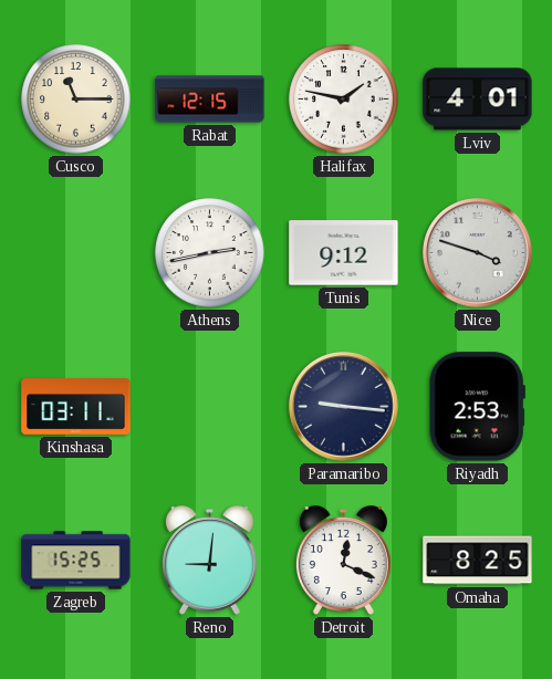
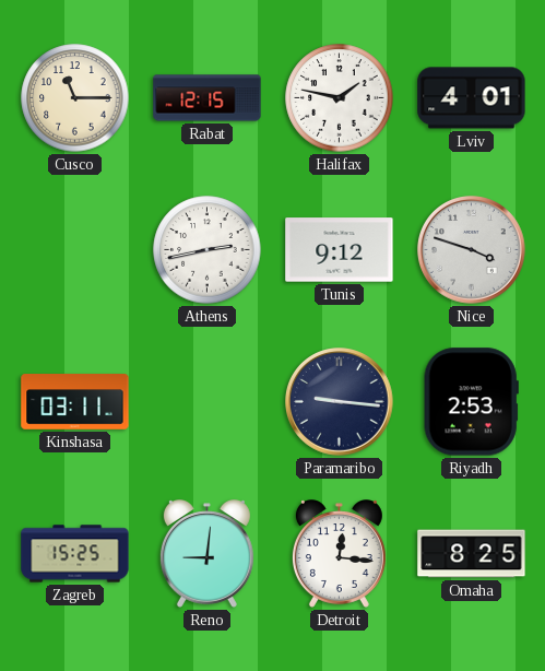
Detroit: 12:19 -> 12:16 (339, 554)
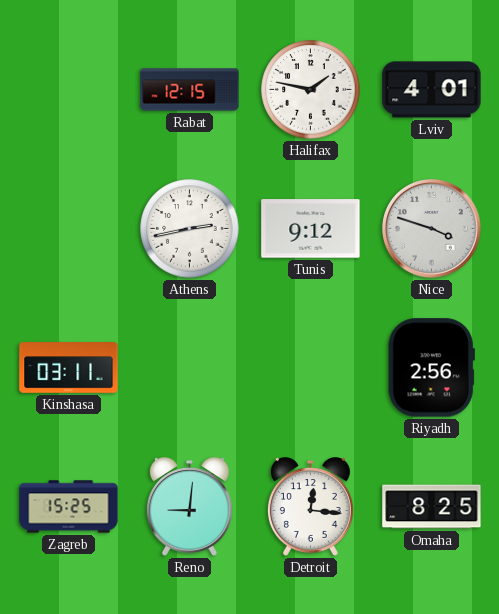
Cusco: 11:15 -> none (75, 98)
Paramaribo: 9:16 -> none (340, 402)
Riyadh: 2:53 -> 2:56 (431, 368)
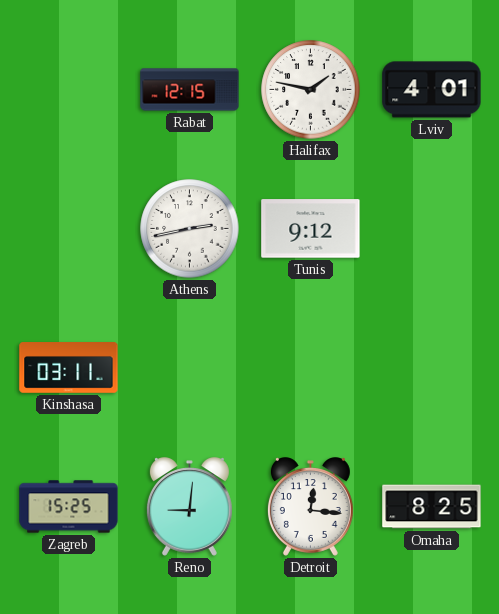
Nice: 3:48 -> none (432, 229)
Riyadh: 2:56 -> none (431, 368)
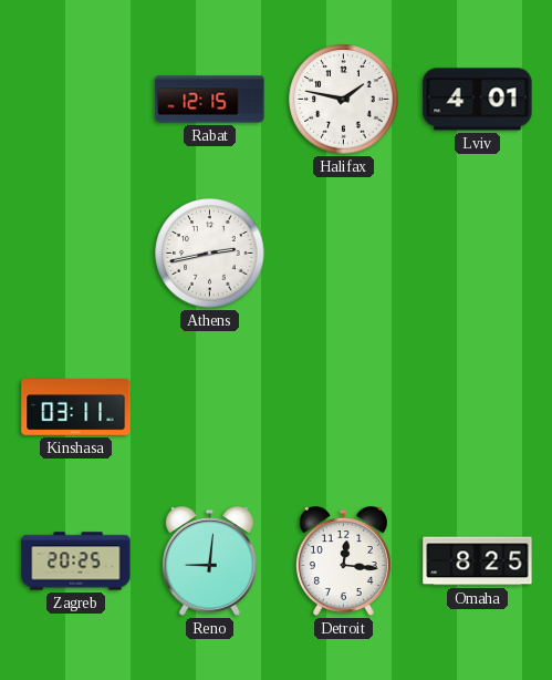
Tunis: 9:12 -> none (311, 229)
Zagreb: 15:25 -> 20:25 (76, 561)
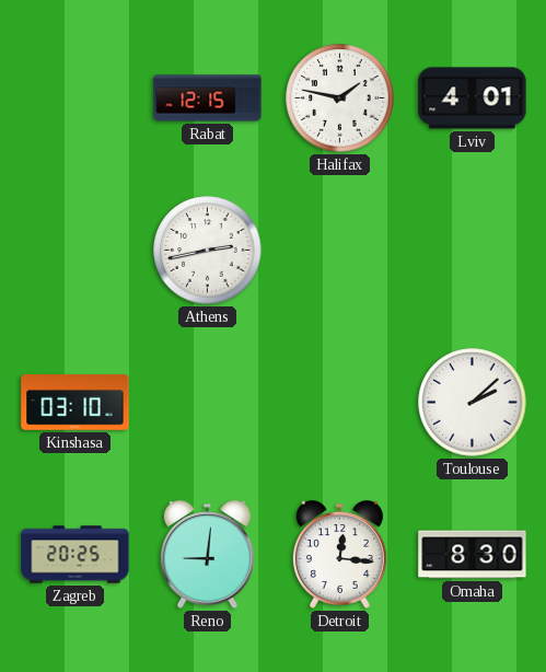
Kinshasa: 03:11 -> 03:10 (75, 403)
Toulouse: none -> 2:08 (473, 403)
Omaha: 8:25 -> 8:30 (473, 555)
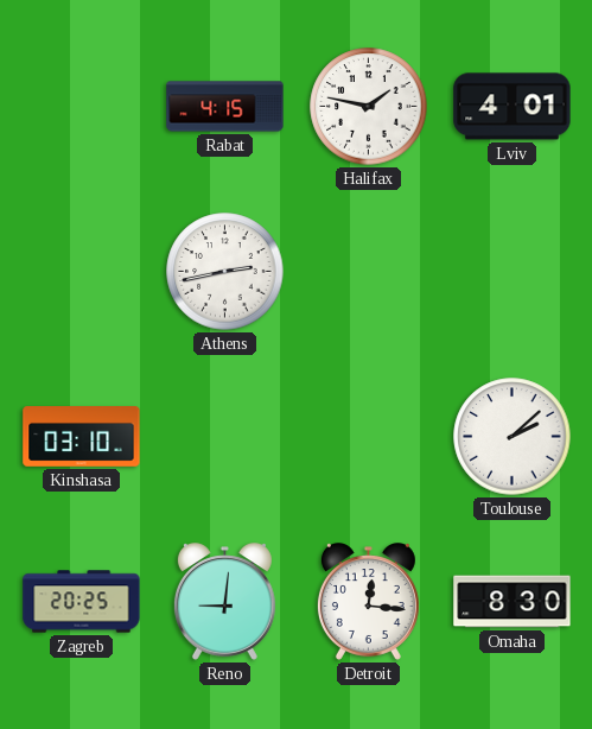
Rabat: 12:15 -> 4:15 (225, 107)
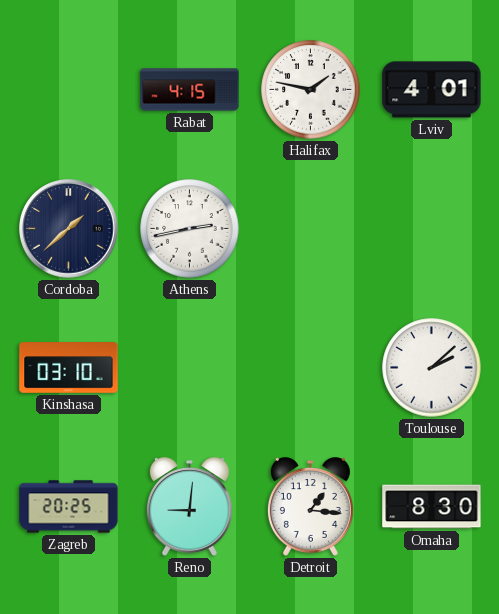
Cordoba: none -> 1:38 (69, 229)
Detroit: 12:16 -> 1:16 (310, 507)
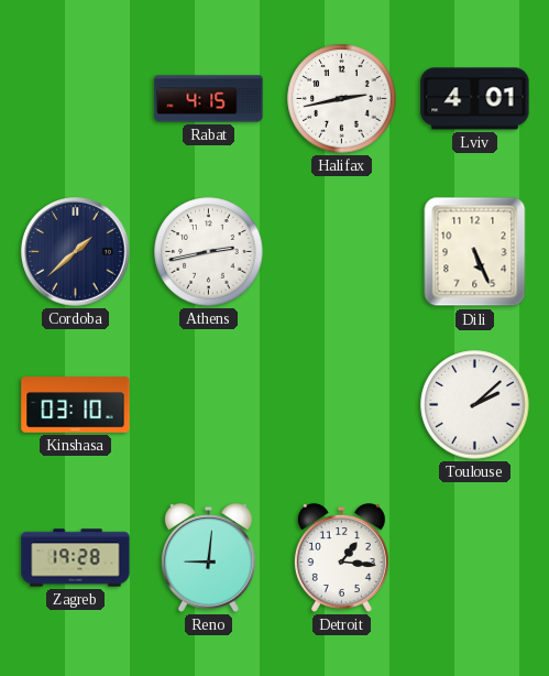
Halifax: 1:47 -> 2:43 (342, 99)
Dili: none -> 5:26 (475, 252)
Zagreb: 20:25 -> 19:28 (76, 558)
Omaha: 8:30 -> none (432, 507)
